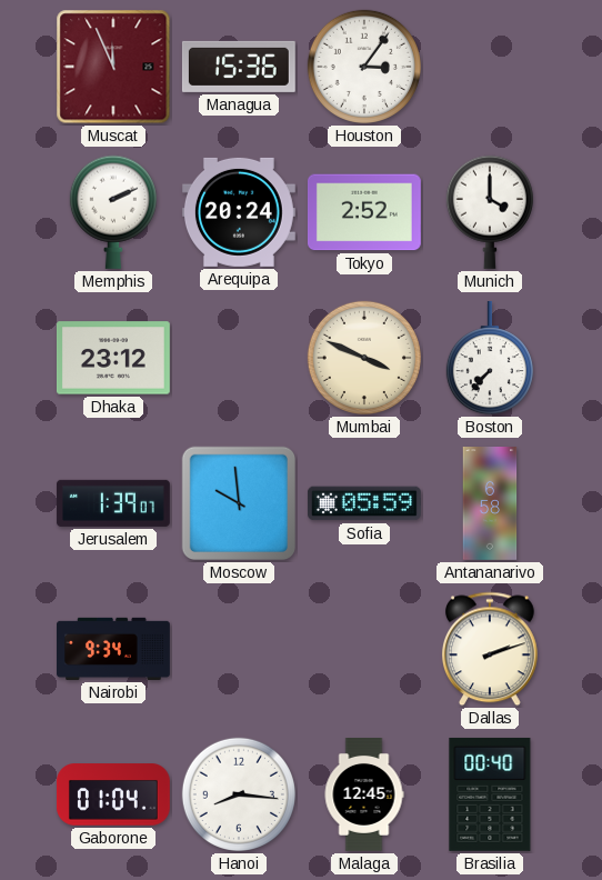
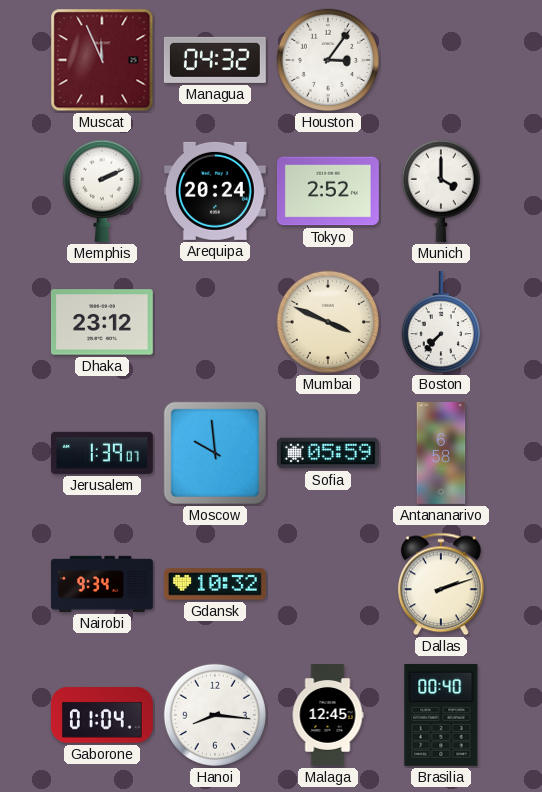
Managua: 15:36 -> 04:32 (215, 60)
Gdansk: none -> 10:32 (215, 584)
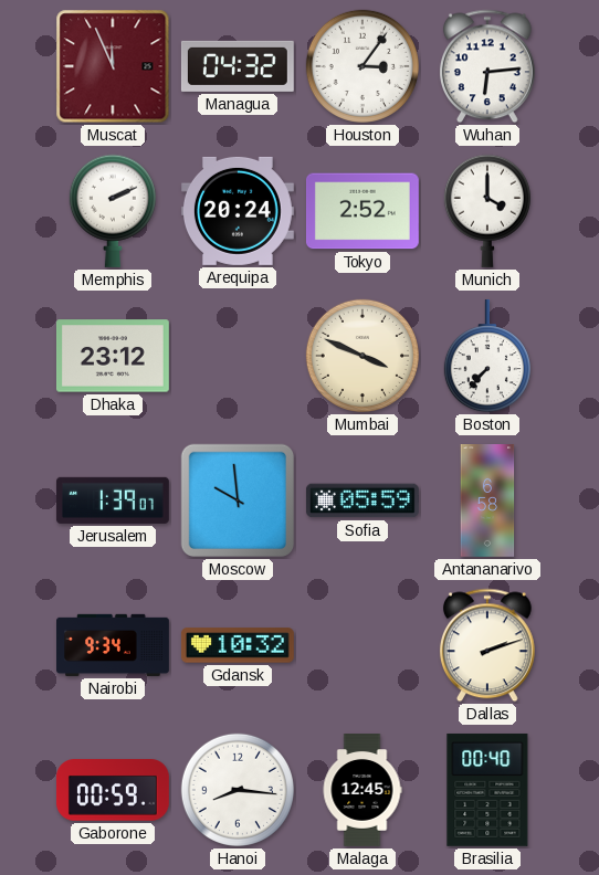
Wuhan: none -> 6:14 (487, 66)
Gaborone: 01:04 -> 00:59 (113, 790)
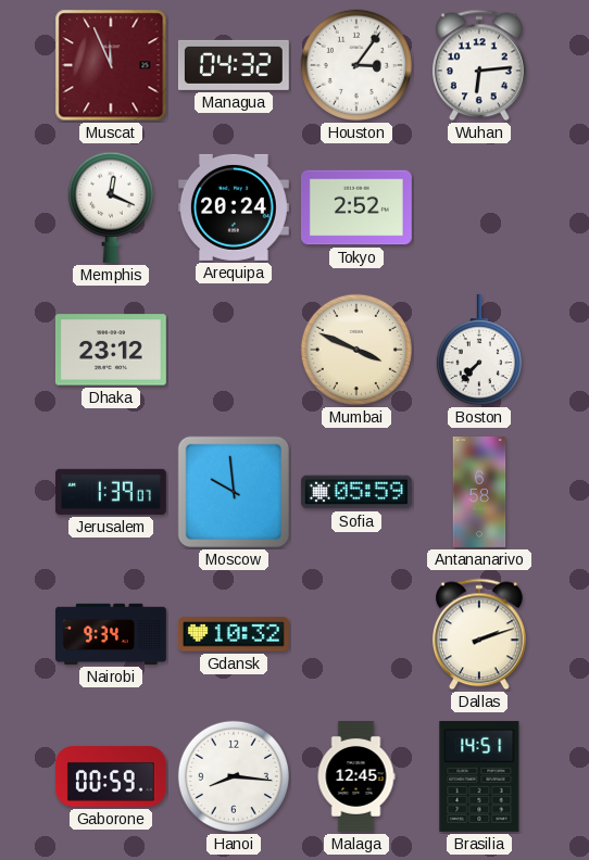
Memphis: 2:11 -> 12:19 (111, 207)
Munich: 4:00 -> none (487, 211)
Brasilia: 00:40 -> 14:51 (479, 776)
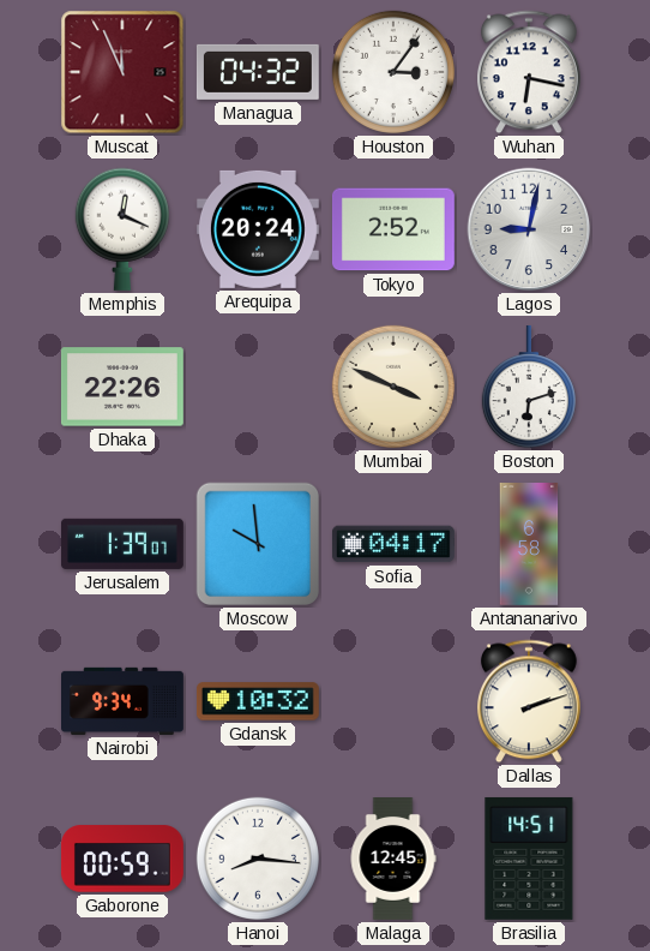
Wuhan: 6:14 -> 6:17 (529, 72)
Lagos: none -> 9:02 (529, 229)
Dhaka: 23:12 -> 22:26 (122, 387)
Boston: 7:37 -> 6:12 (529, 387)
Sofia: 05:59 -> 04:17 (393, 544)
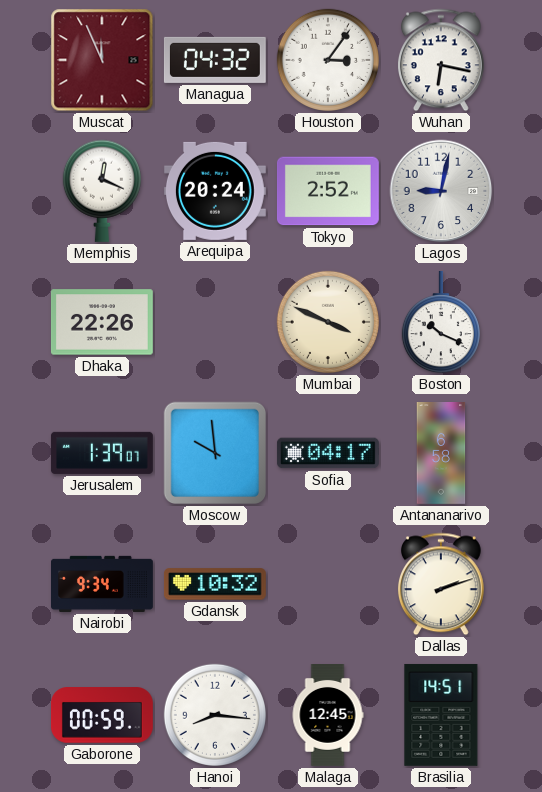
Boston: 6:12 -> 10:19 (441, 322)
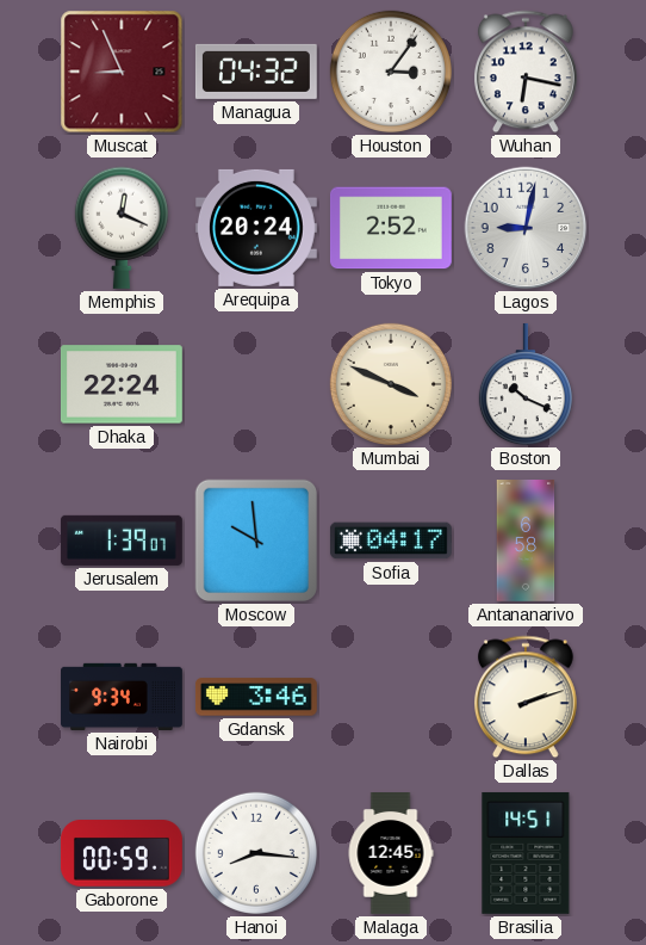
Muscat: 11:56 -> 8:56 (122, 72)
Dhaka: 22:26 -> 22:24 (122, 384)
Gdansk: 10:32 -> 3:46 (256, 697)
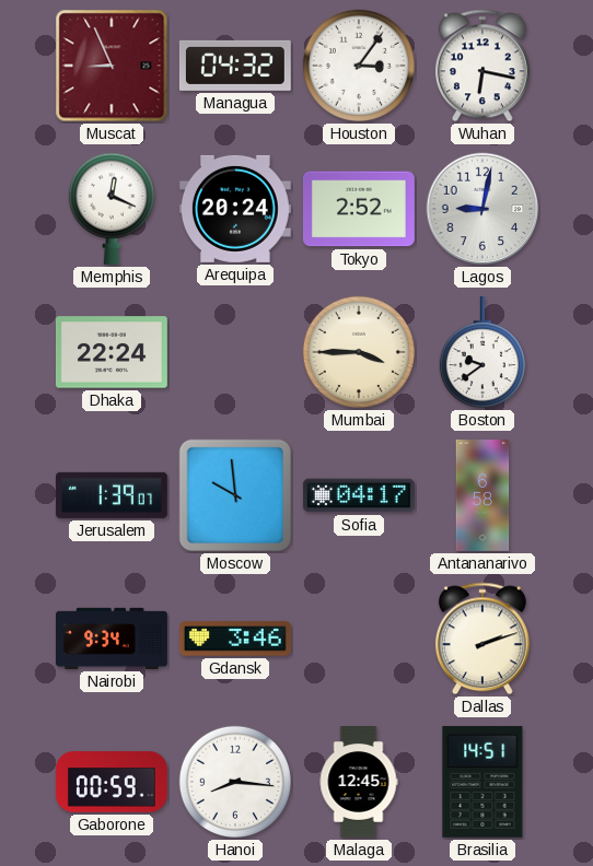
Mumbai: 3:49 -> 3:45 (359, 352)
Boston: 10:19 -> 9:39 (482, 352)
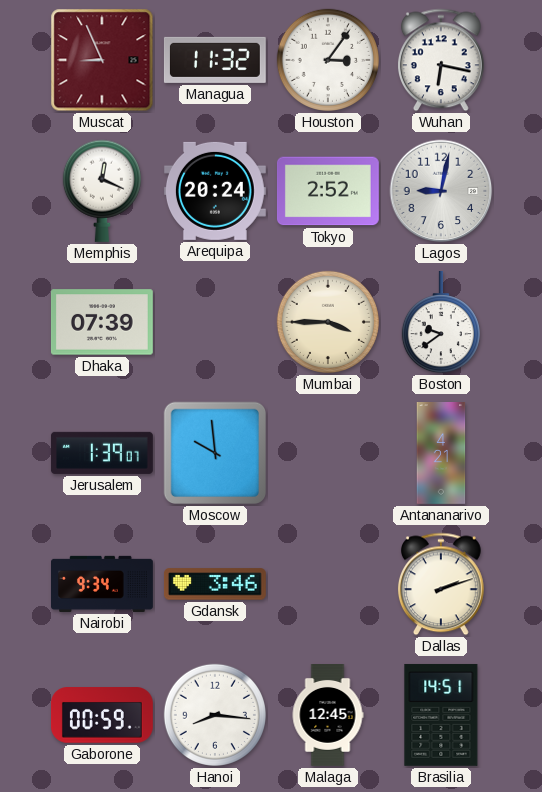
Managua: 04:32 -> 11:32 (215, 60)
Dhaka: 22:24 -> 07:39 (102, 322)
Sofia: 04:17 -> none (359, 495)
Antananarivo: 6:58 -> 4:21 (441, 454)
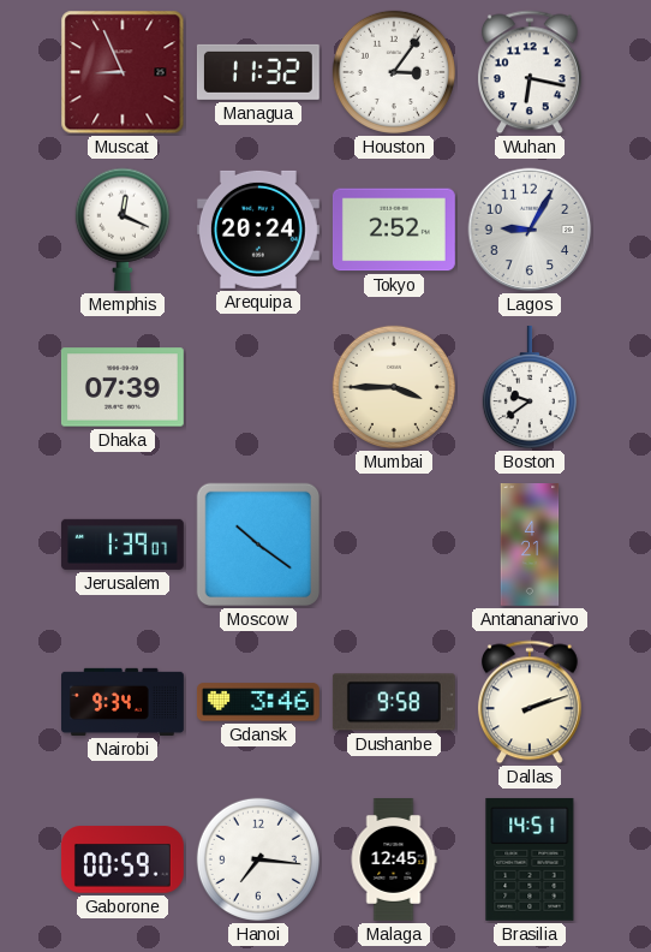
Lagos: 9:02 -> 9:05 (530, 230)
Moscow: 9:59 -> 10:21 (258, 545)
Dushanbe: none -> 9:58 (394, 702)
Hanoi: 8:16 -> 7:16 (258, 859)
